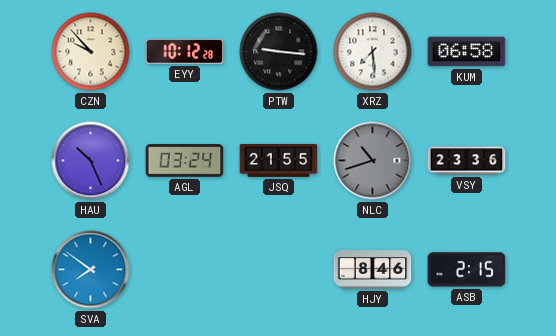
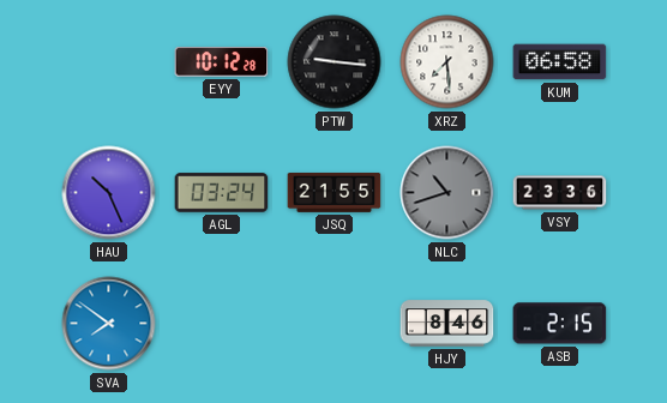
CZN: 9:53 -> none (91, 52)
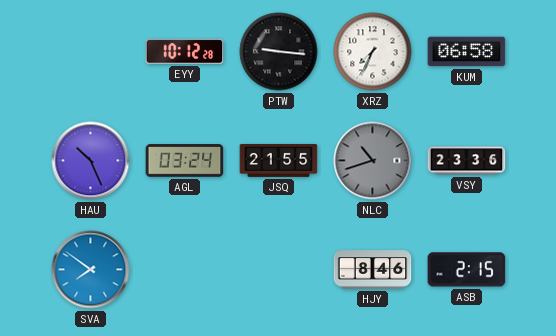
XRZ: 7:29 -> 7:34 (373, 52)
